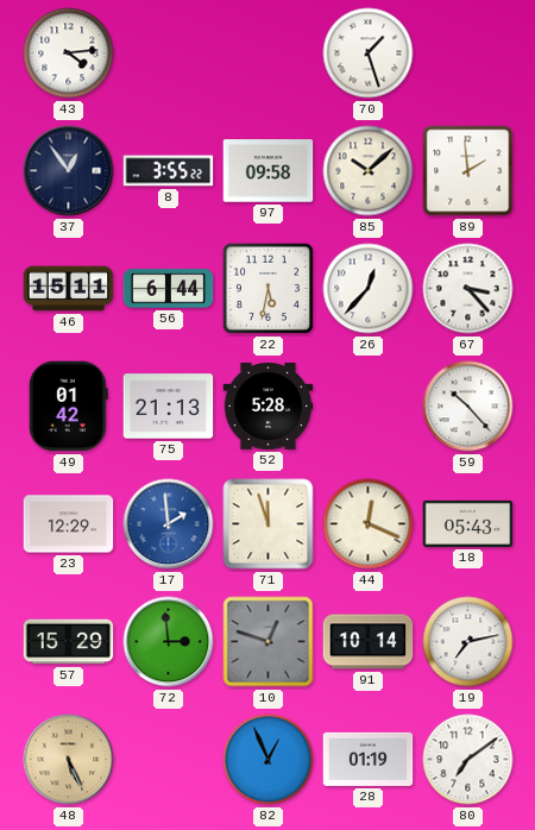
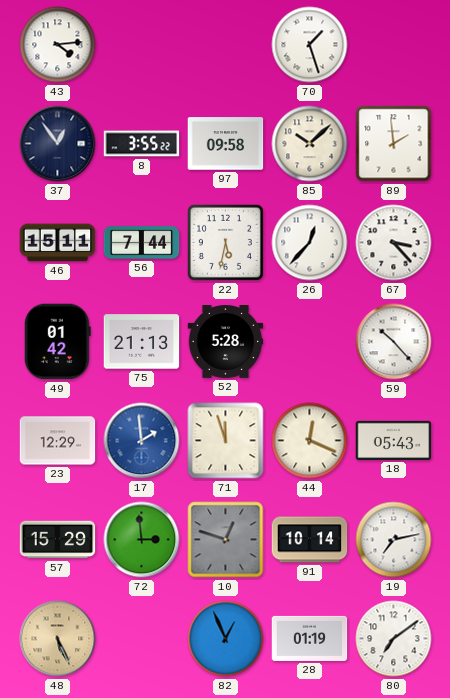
56: 6:44 -> 7:44 (142, 243)
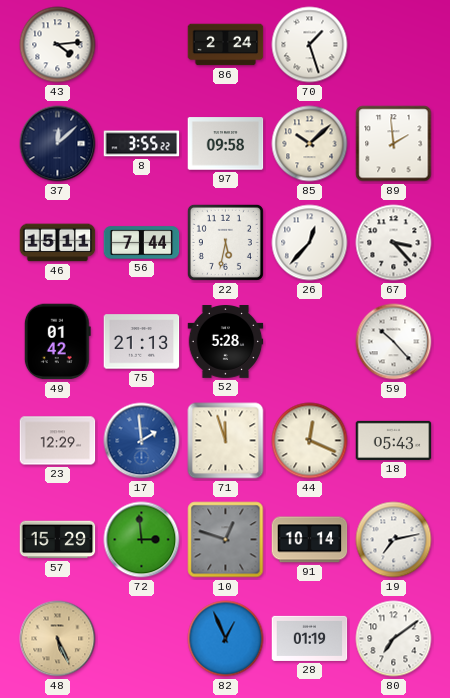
86: none -> 2:24 (226, 45)
37: 12:54 -> 12:08 (58, 144)
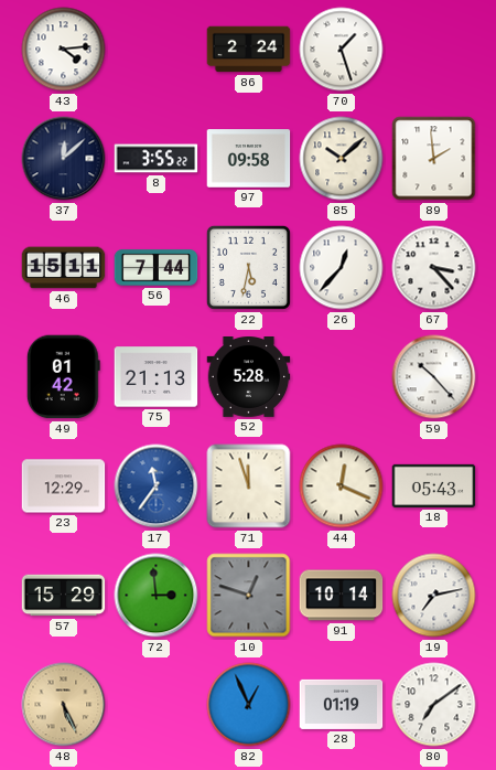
17: 1:59 -> 11:36 (157, 486)
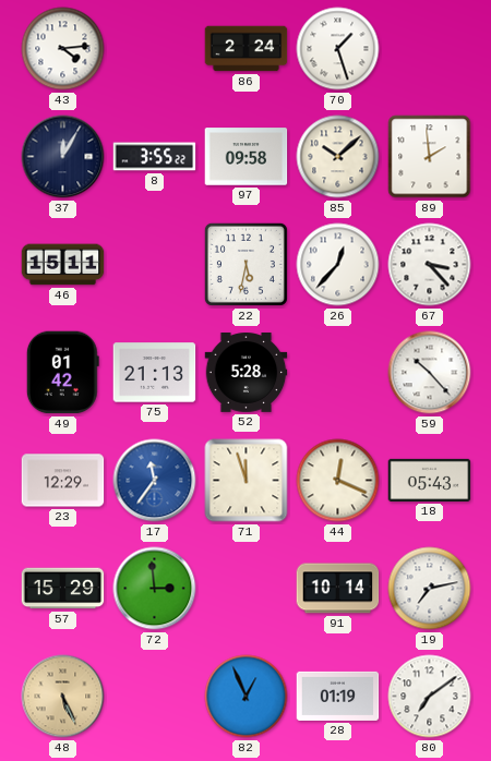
37: 12:08 -> 12:05 (63, 157)
56: 7:44 -> none (157, 268)
10: 12:48 -> none (249, 596)
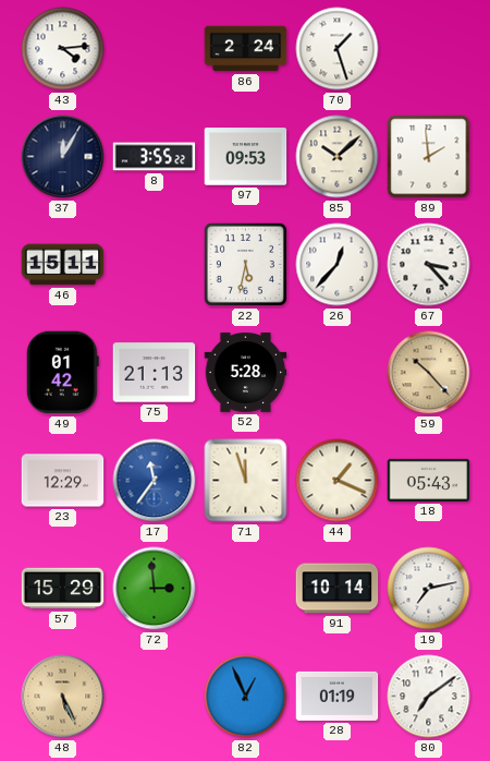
97: 09:58 -> 09:53 (246, 157)
59 dial: white -> champagne (429, 373)
44: 12:19 -> 1:19 (338, 481)
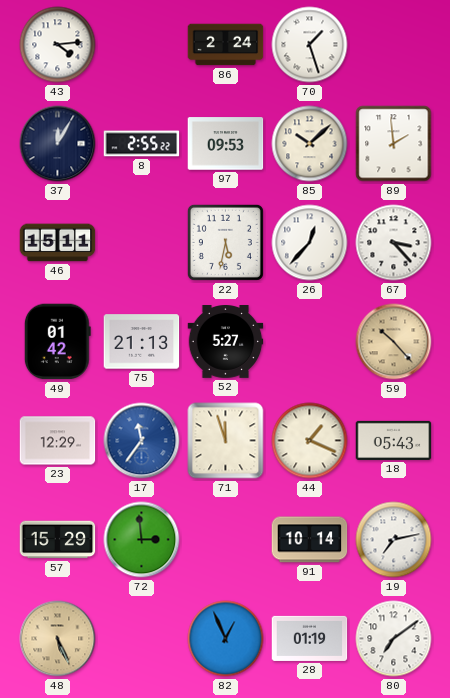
8: 3:55 -> 2:55 (142, 144)
52: 5:28 -> 5:27 (226, 342)
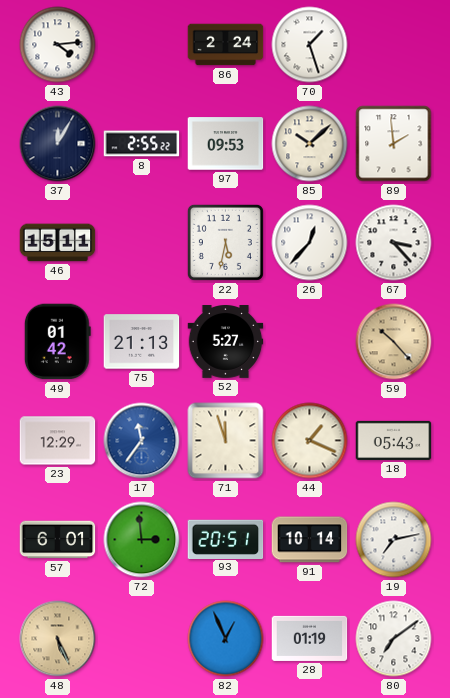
57: 15:29 -> 6:01 (58, 540)
93: none -> 20:51 (226, 539)
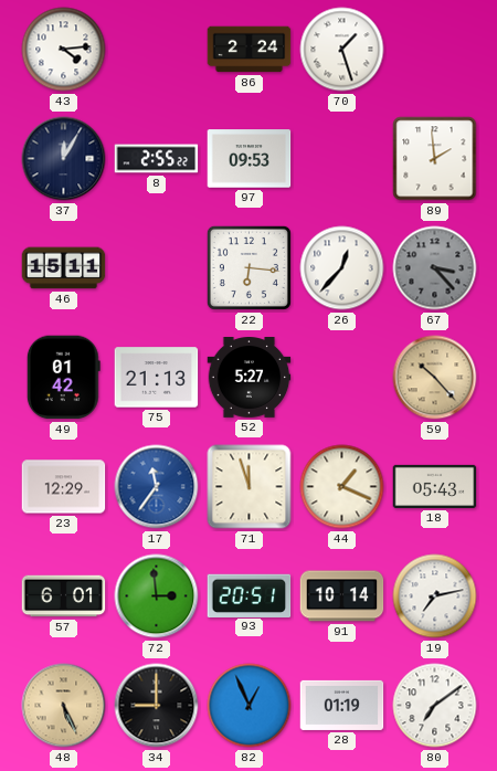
85: 10:08 -> none (310, 144)
22: 5:32 -> 6:16 (248, 267)
67 dial: white -> grey (435, 268)
34: none -> 9:00 (157, 706)
